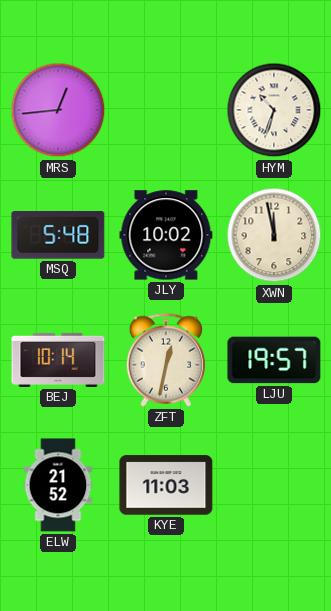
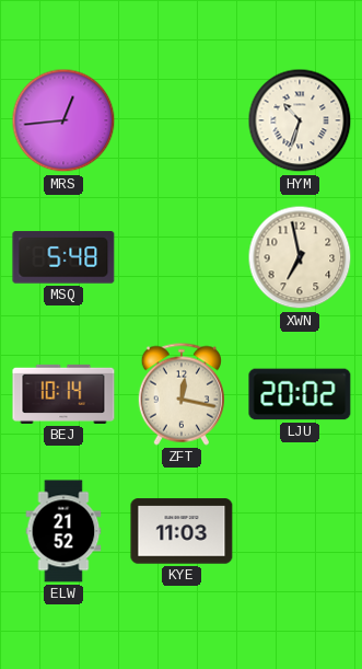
JLY: 10:02 -> none (166, 235)
XWN: 11:58 -> 6:58 (300, 257)
ZFT: 12:32 -> 12:17 (180, 394)
LJU: 19:57 -> 20:02 (300, 394)
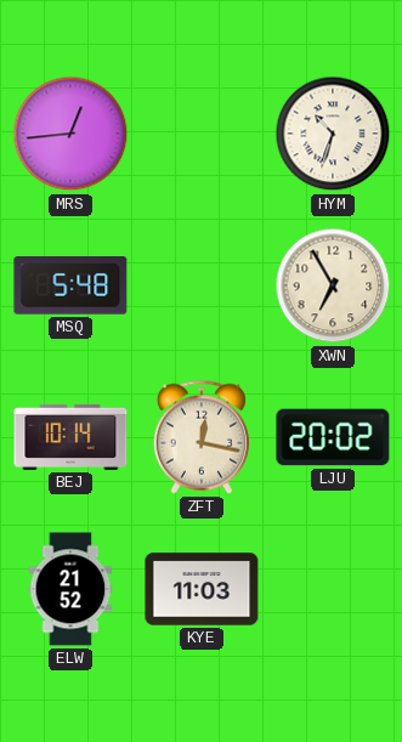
XWN: 6:58 -> 6:55 (333, 285)
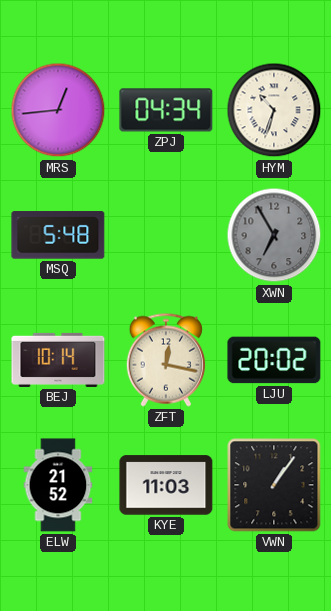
ZPJ: none -> 04:34 (166, 110)
XWN dial: cream -> grey (274, 235)
VWN: none -> 1:06 (274, 485)
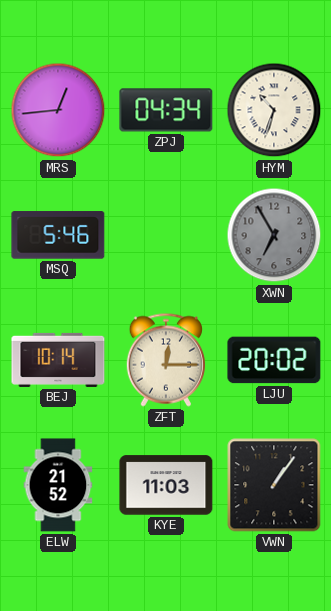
MSQ: 5:48 -> 5:46 (58, 235)
ZFT: 12:17 -> 12:15 (165, 360)
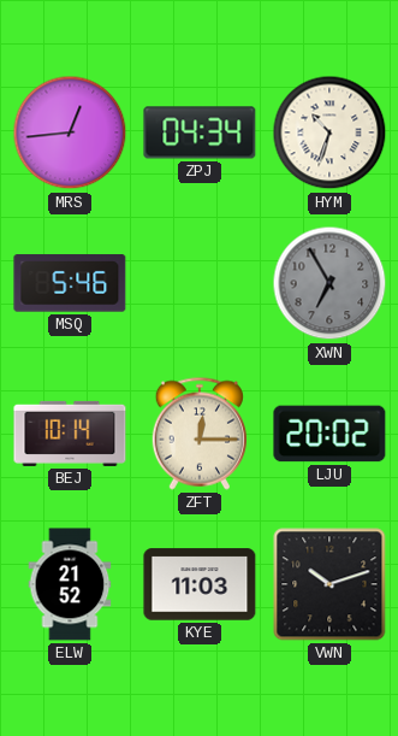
VWN: 1:06 -> 10:12 (329, 584)
